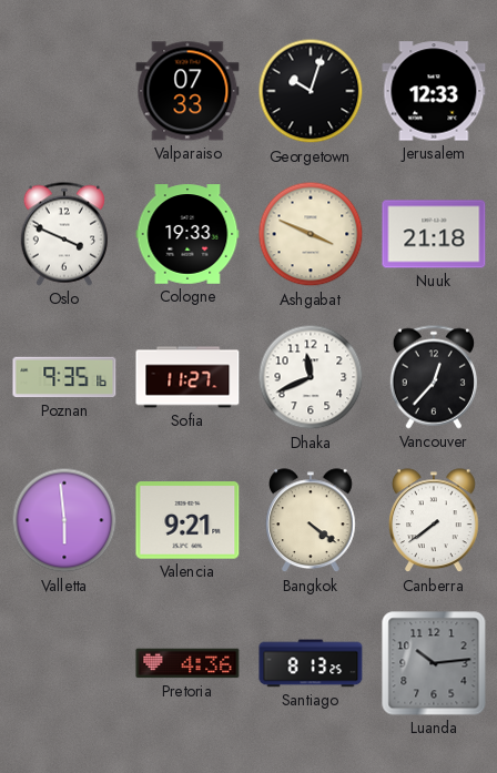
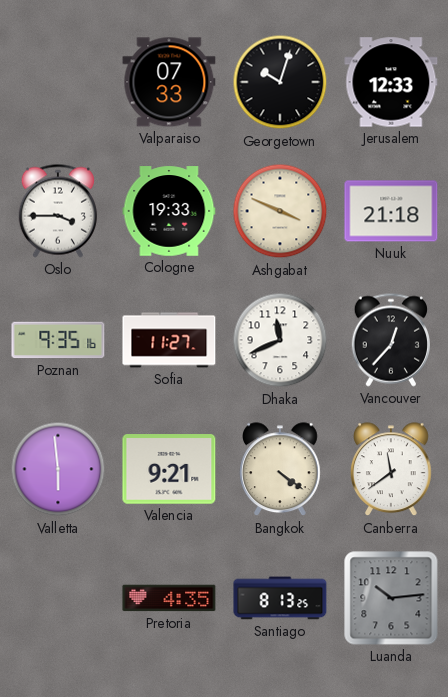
Oslo: 3:49 -> 3:45 (58, 211)
Canberra: 7:39 -> 11:39 (392, 470)
Pretoria: 4:36 -> 4:35 (169, 598)
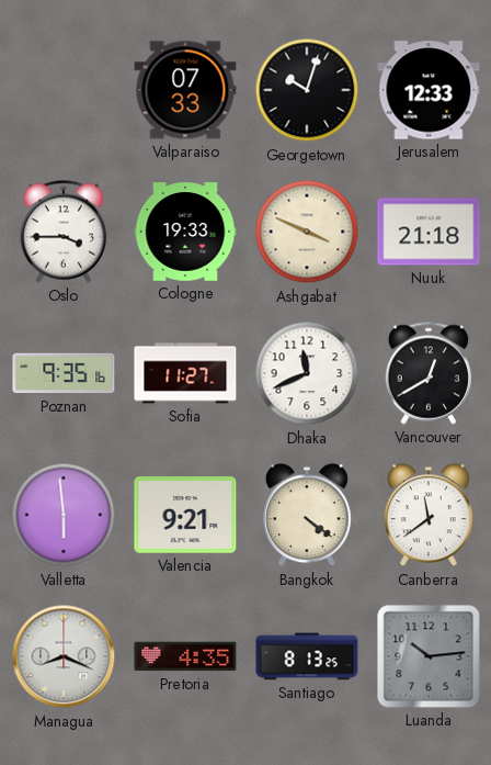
Vancouver: 12:37 -> 12:40 (429, 373)
Managua: none -> 8:19 (64, 656)
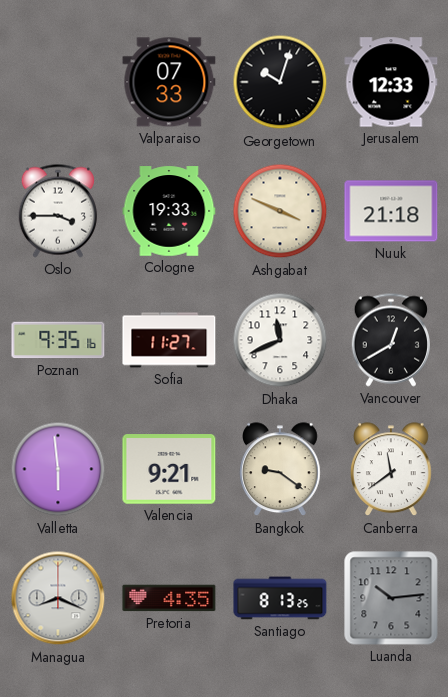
Bangkok: 4:21 -> 9:21 (281, 470)
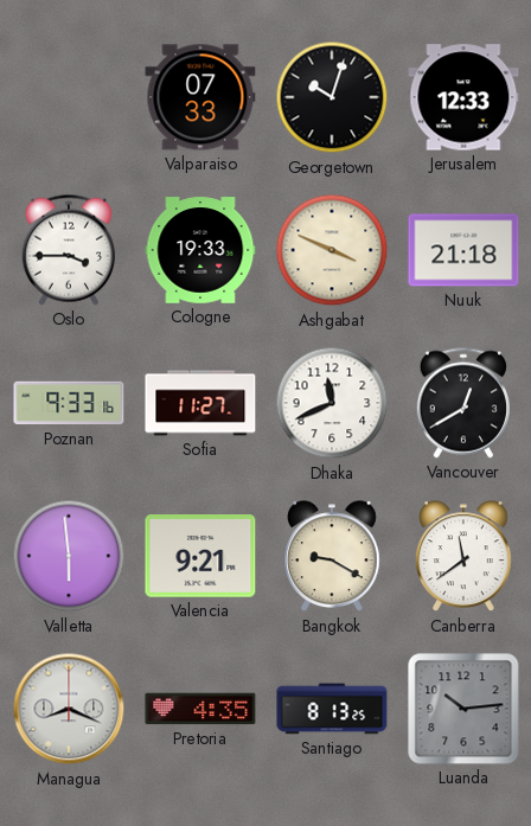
Poznan: 9:35 -> 9:33 (69, 403)
Bangkok: 9:21 -> 9:20 (333, 557)
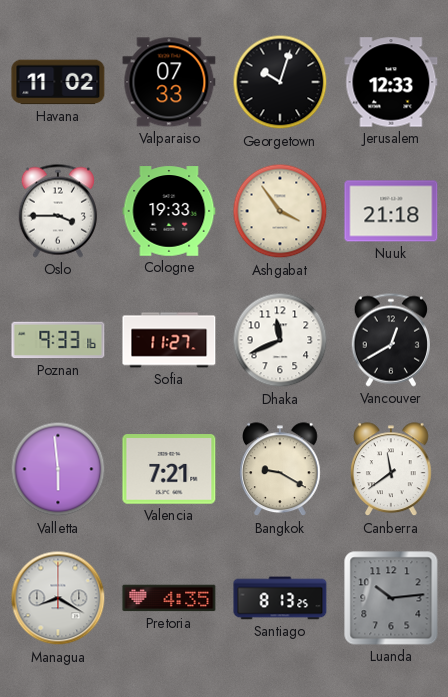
Havana: none -> 11:02 (58, 82)
Ashgabat: 3:49 -> 3:54 (280, 211)
Valencia: 9:21 -> 7:21 (169, 469)
Managua: 8:19 -> 8:20 (58, 598)
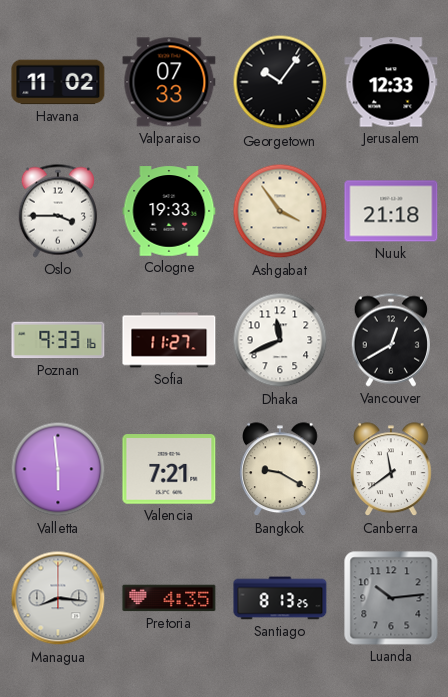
Georgetown: 10:03 -> 10:06 (280, 82)
Managua: 8:20 -> 8:16 (58, 598)
